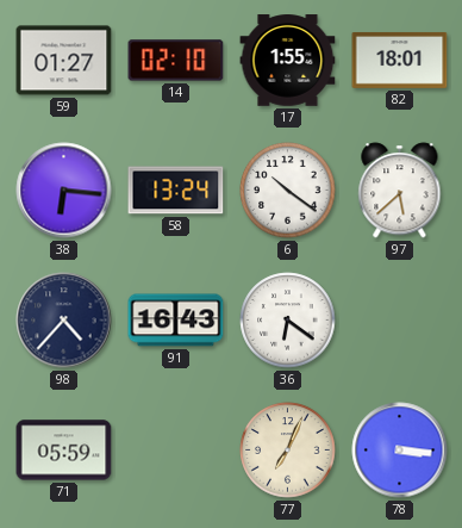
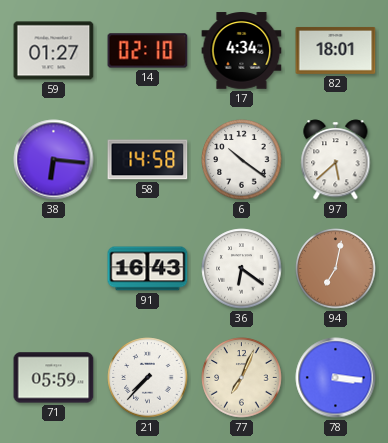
17: 1:55 -> 4:34 (242, 51)
58: 13:24 -> 14:58 (148, 160)
98: 4:37 -> none (64, 321)
94: none -> 7:02 (336, 269)
21: none -> 7:37 (148, 378)
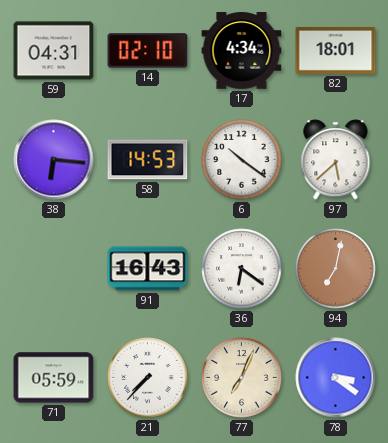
59: 01:27 -> 04:31 (54, 51)
58: 14:58 -> 14:53 (148, 160)
78: 3:16 -> 3:21 (336, 378)
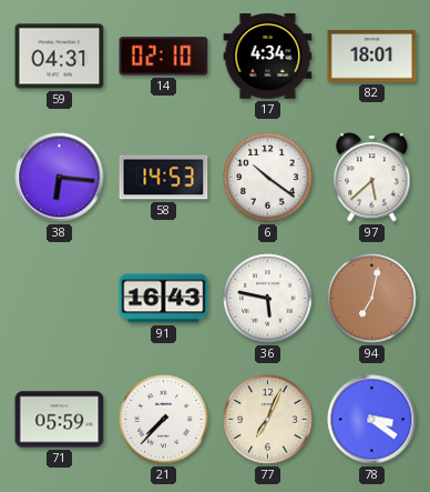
36: 6:21 -> 5:47 (268, 299)
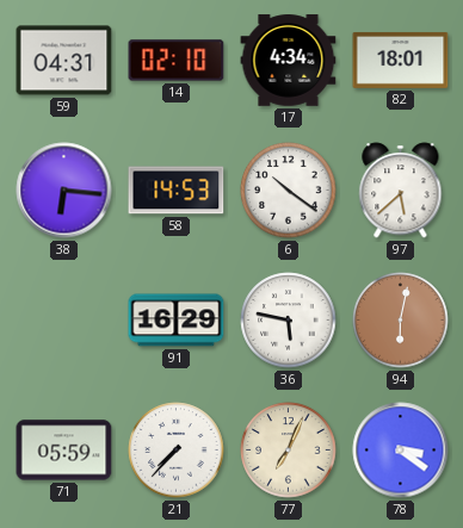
91: 16:43 -> 16:29 (177, 321)
94: 7:02 -> 6:02 (401, 321)
